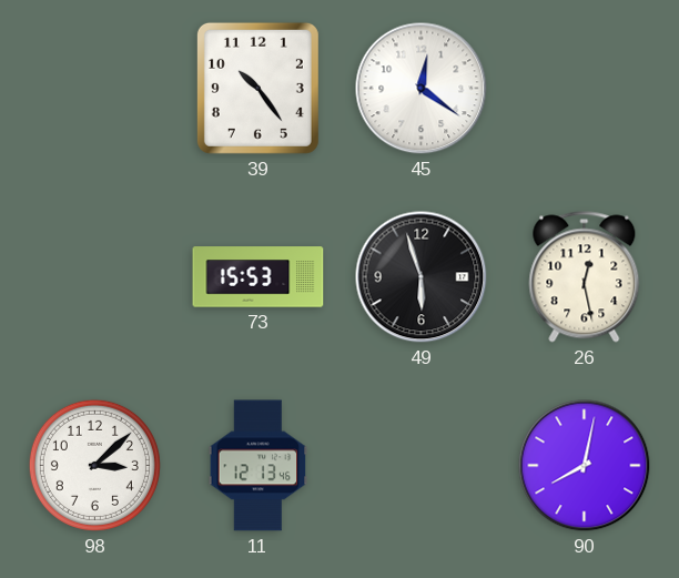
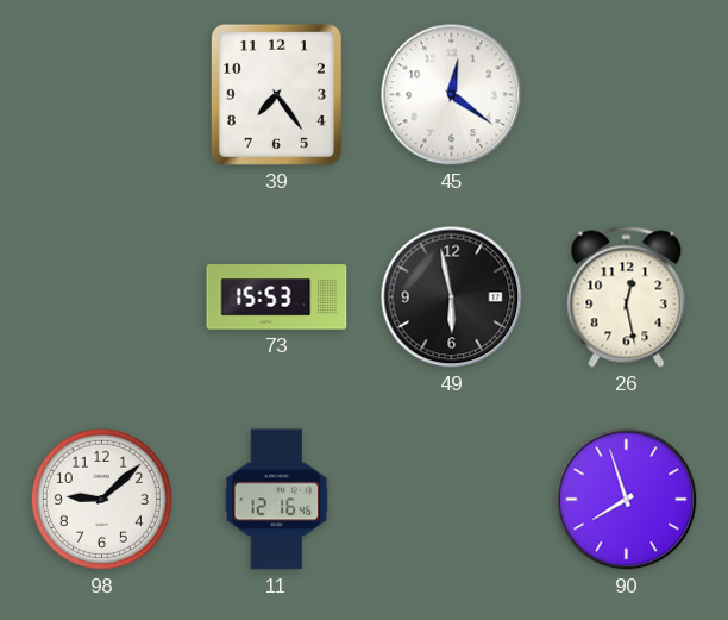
39: 10:24 -> 7:24 (276, 94)
49: 5:57 -> 5:58 (452, 298)
98: 3:08 -> 9:08 (101, 499)
11: 12:13 -> 12:16 (277, 500)
90: 8:02 -> 7:57 (627, 500)
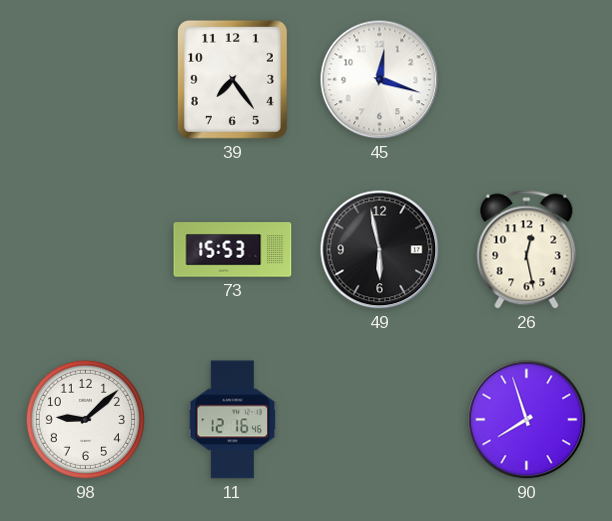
45: 12:21 -> 12:18 (380, 80)
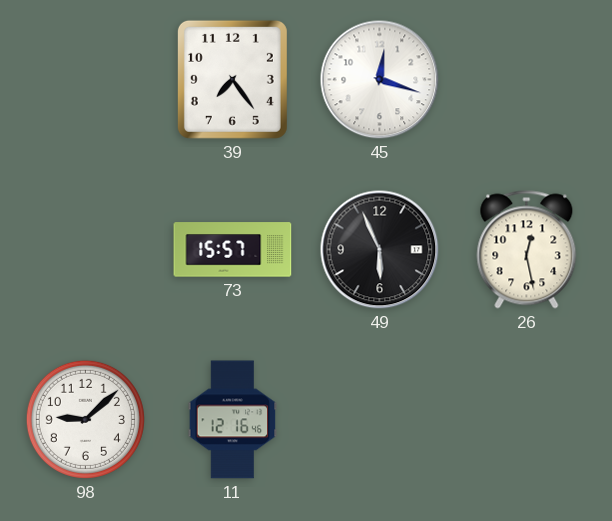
73: 15:53 -> 15:57 (233, 250)
49: 5:58 -> 5:56 (380, 250)
90: 7:57 -> none (527, 420)
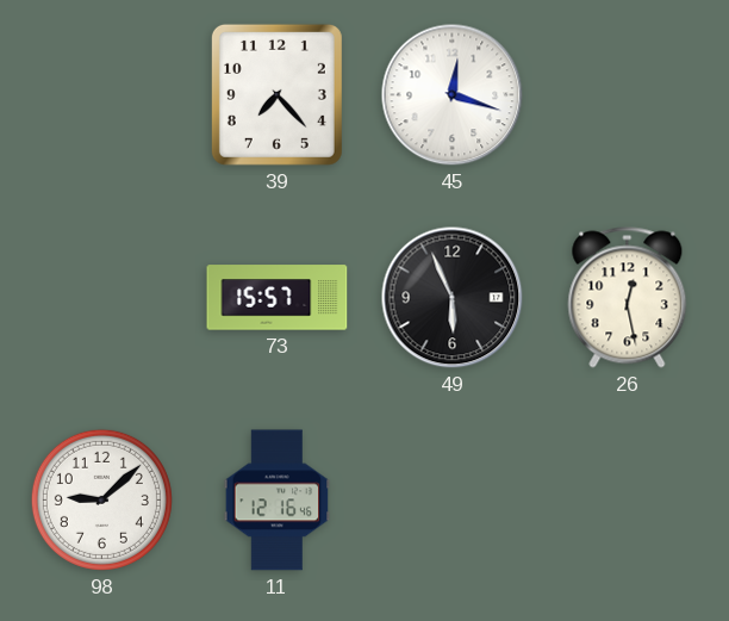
39: 7:24 -> 7:23 (276, 94)
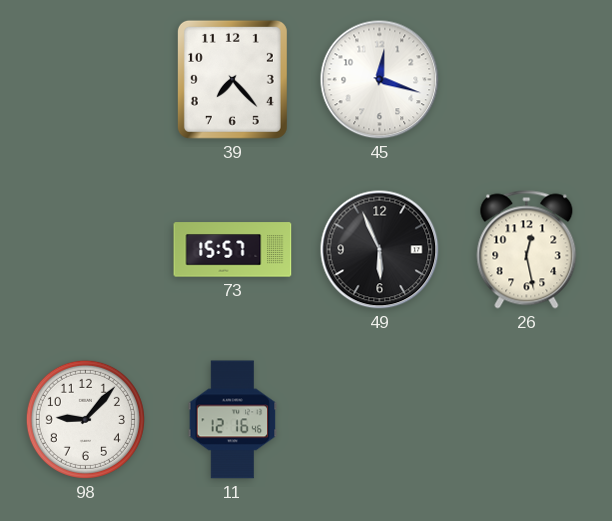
98: 9:08 -> 9:07 (85, 419)
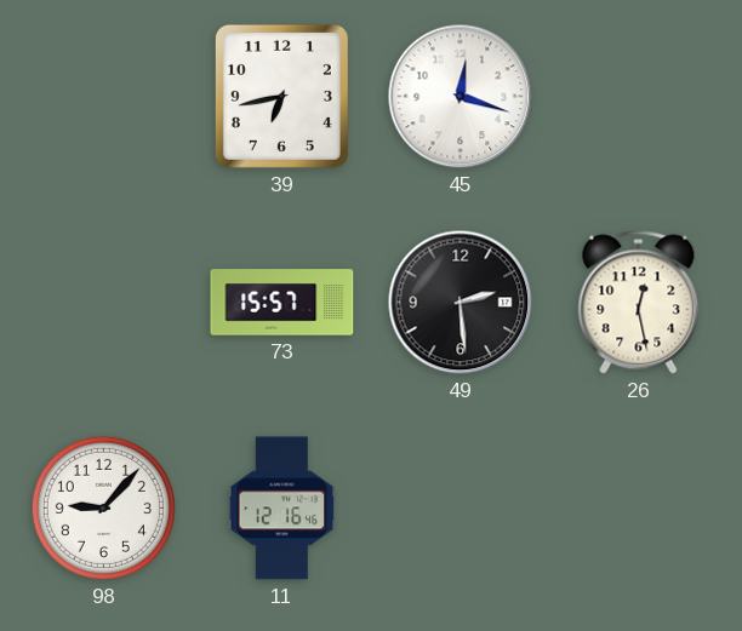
39: 7:23 -> 6:43 (281, 96)
49: 5:56 -> 2:29 (461, 303)
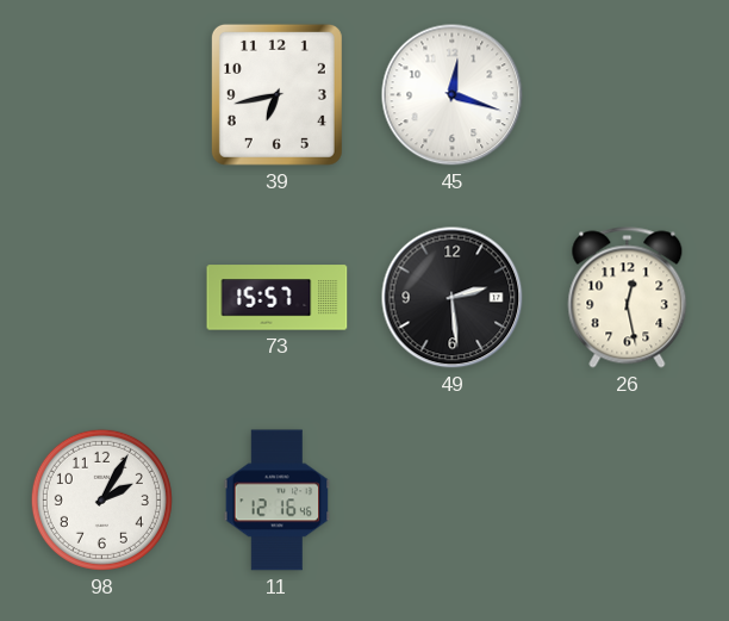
98: 9:07 -> 2:05 (101, 499)
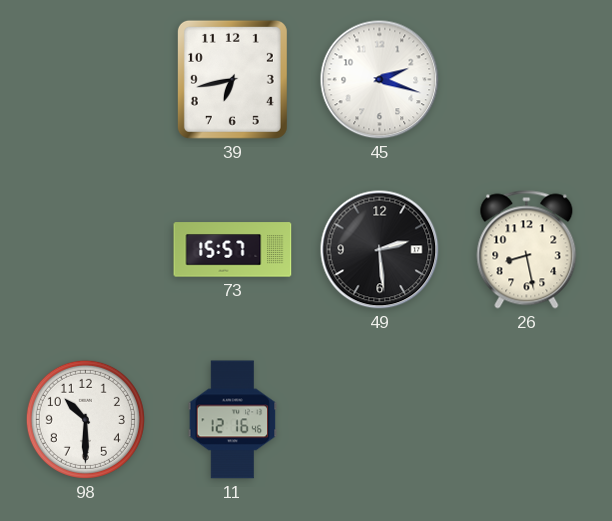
45: 12:18 -> 2:18 (380, 80)
26: 12:28 -> 8:28 (527, 250)
98: 2:05 -> 10:30 (85, 419)
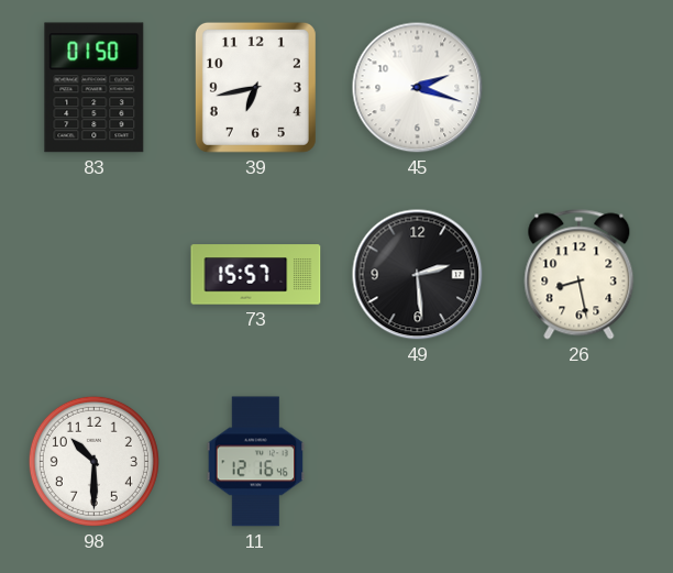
83: none -> 01:50 (95, 88)
